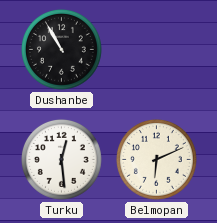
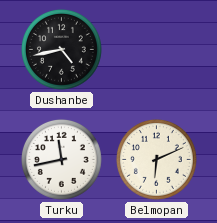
Dushanbe: 10:55 -> 4:43 (61, 49)
Turku: 12:29 -> 11:43 (61, 159)
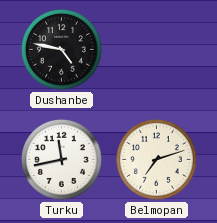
Dushanbe: 4:43 -> 4:47 (61, 49)
Belmopan: 6:11 -> 7:12 (156, 159)
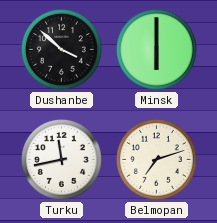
Dushanbe: 4:47 -> 3:52 (61, 49)
Minsk: none -> 6:00 (156, 49)
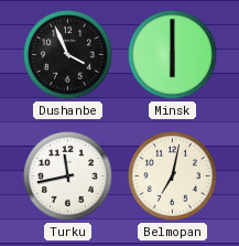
Dushanbe: 3:52 -> 3:56 (67, 54)
Belmopan: 7:12 -> 7:02 (172, 175)
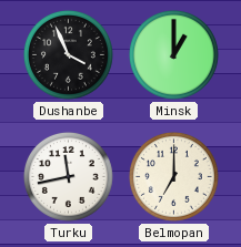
Minsk: 6:00 -> 1:00 (173, 54)
Belmopan: 7:02 -> 7:00 (173, 176)
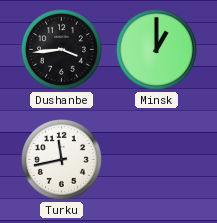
Dushanbe: 3:56 -> 3:44 (61, 49)
Belmopan: 7:00 -> none (173, 176)
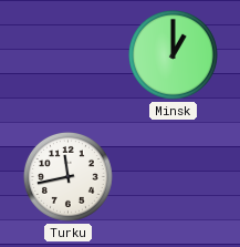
Dushanbe: 3:44 -> none (61, 49)
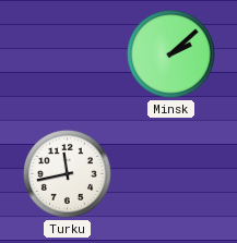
Minsk: 1:00 -> 2:08 (170, 53)
